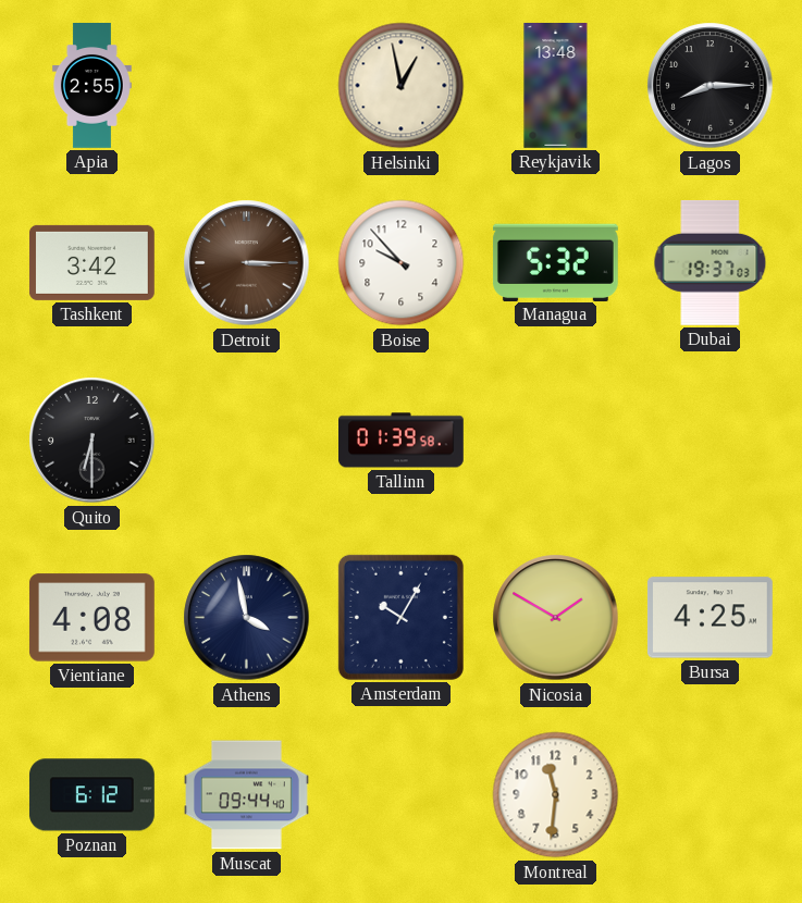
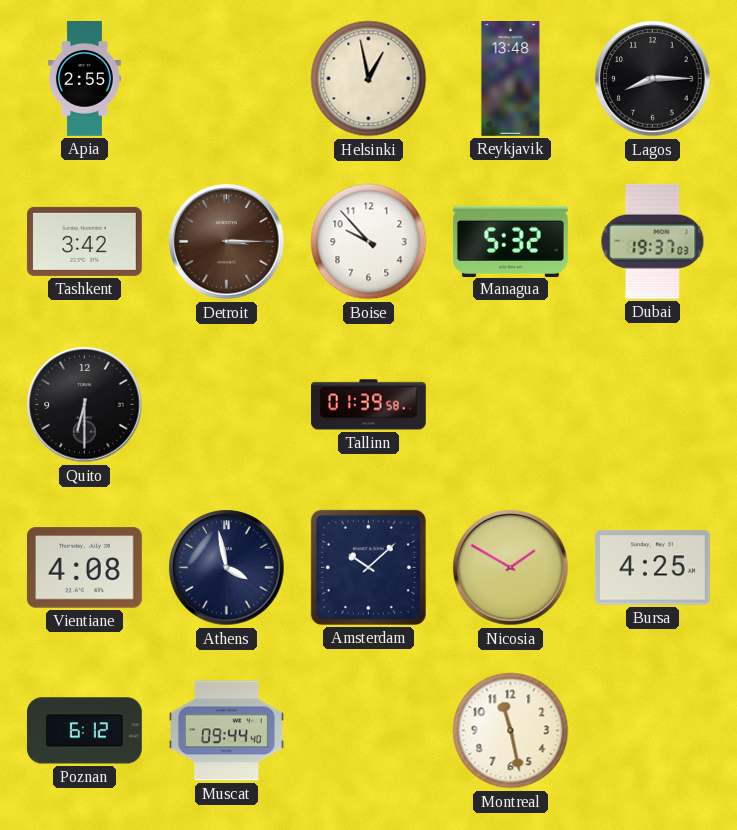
Amsterdam: 10:05 -> 10:08 (368, 567)
Montreal: 11:31 -> 11:28 (511, 731)
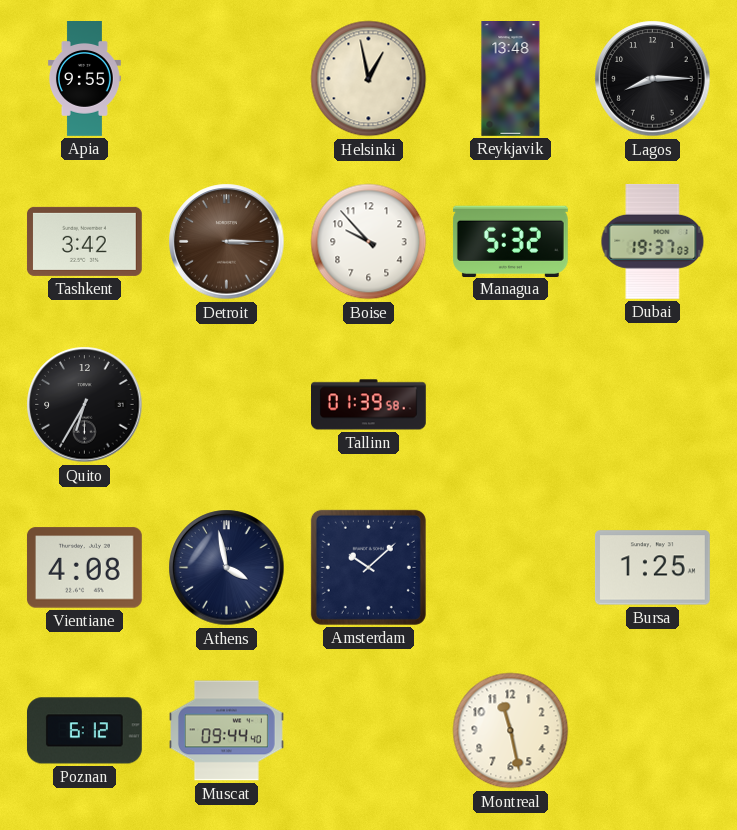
Apia: 2:55 -> 9:55 (84, 79)
Quito: 6:30 -> 6:35 (85, 405)
Nicosia: 1:50 -> none (511, 568)
Bursa: 4:25 -> 1:25 (652, 568)
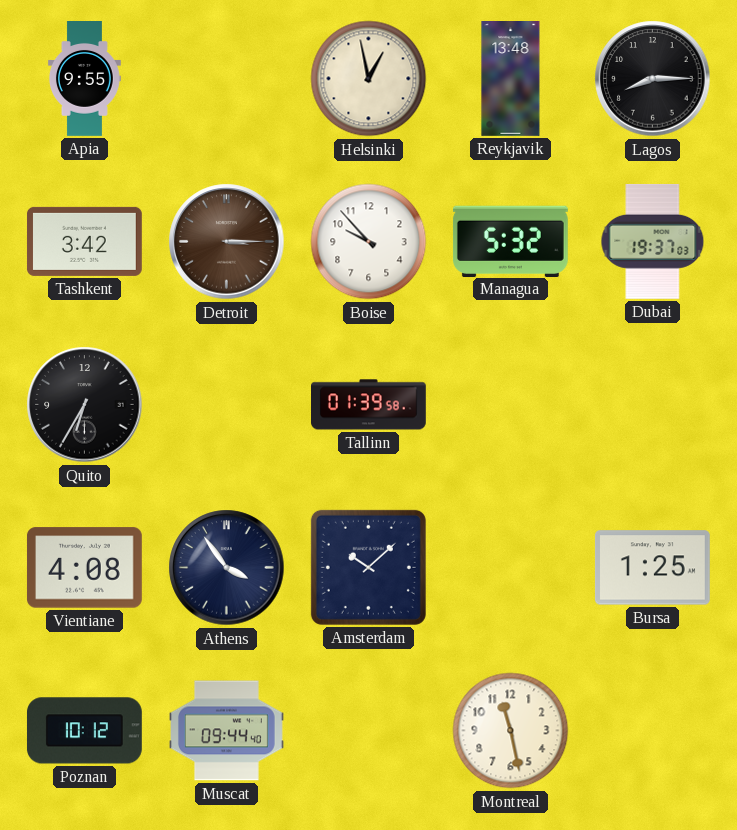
Athens: 3:58 -> 3:54 (227, 568)
Poznan: 6:12 -> 10:12 (84, 731)
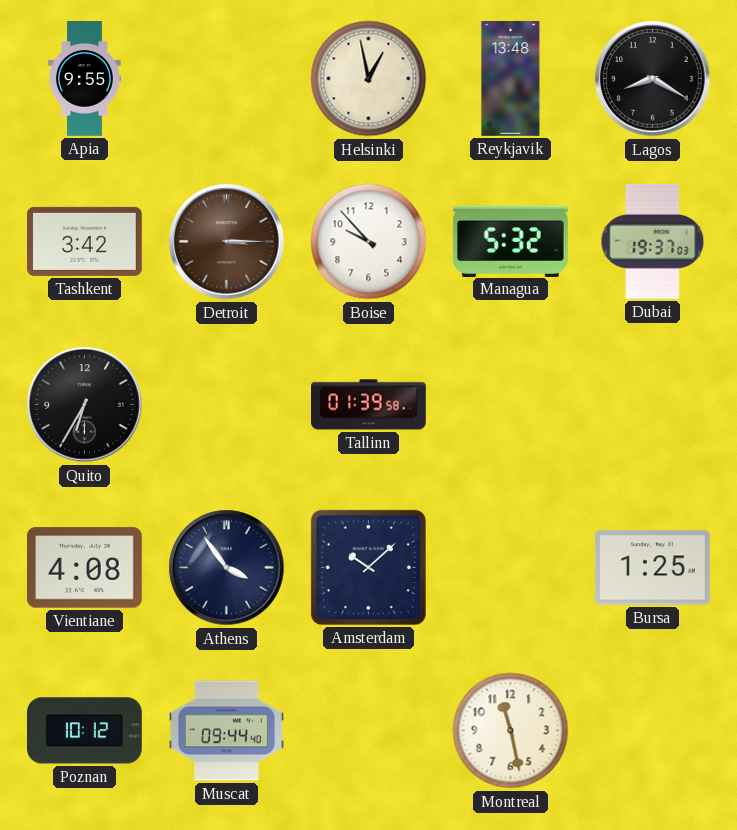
Lagos: 8:15 -> 8:20 (653, 79)
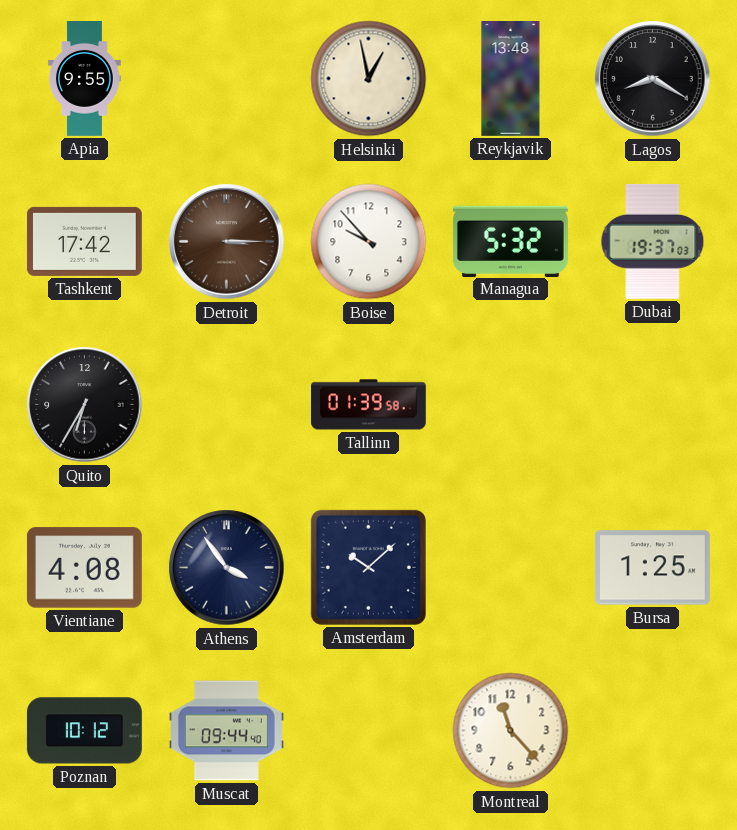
Tashkent: 3:42 -> 17:42 (84, 241)
Montreal: 11:28 -> 11:23 (511, 731)
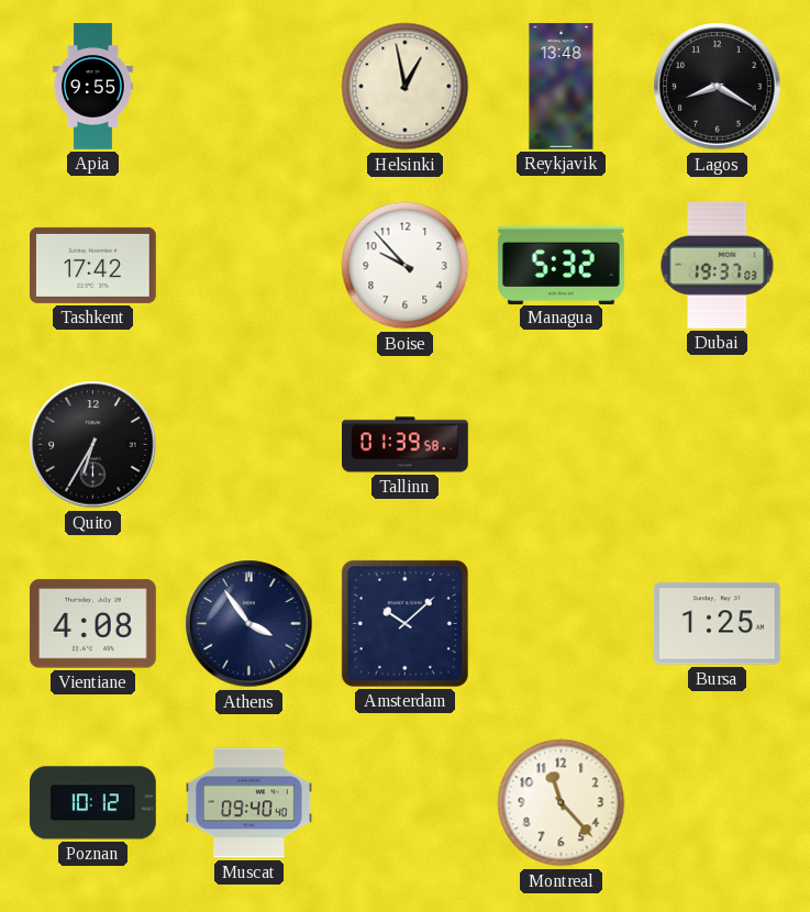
Detroit: 3:15 -> none (227, 242)
Muscat: 09:44 -> 09:40 (249, 803)
